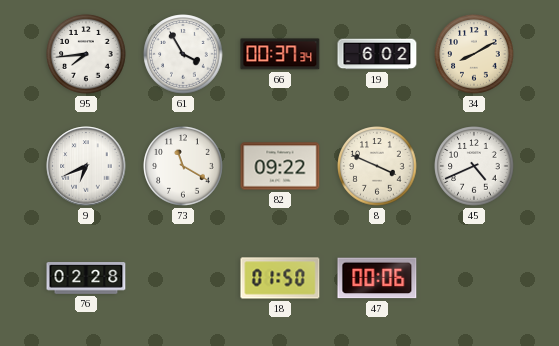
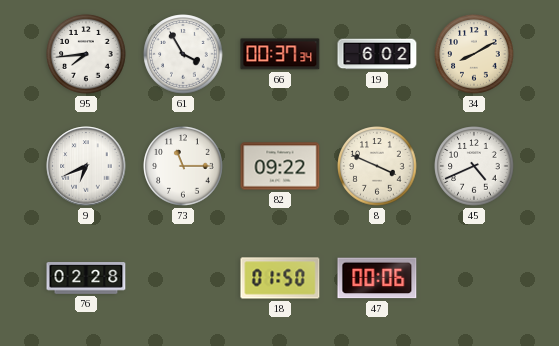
73: 11:20 -> 11:15 (183, 166)
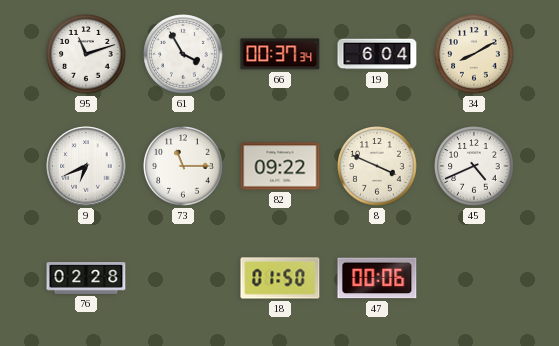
95: 7:44 -> 11:12 (86, 54)
19: 6:02 -> 6:04 (377, 54)
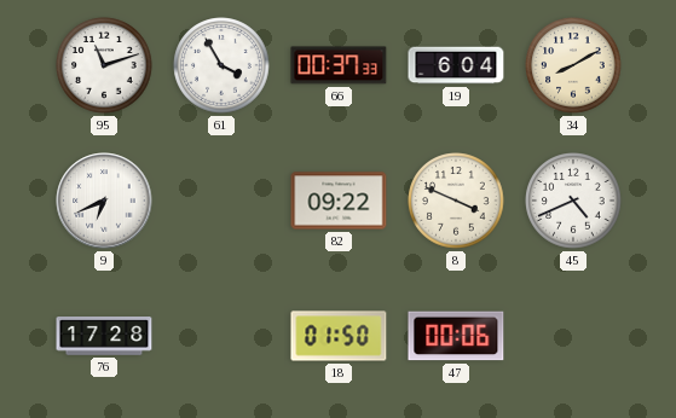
66: 00:37:34 -> 00:37:33 (339, 65)
73: 11:15 -> none (183, 166)
76: 02:28 -> 17:28 (104, 336)
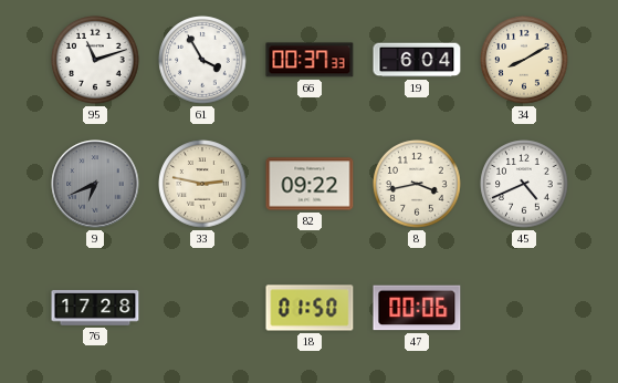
9 dial: white -> grey (95, 184)
33: none -> 2:47 (202, 184)
8: 3:49 -> 3:43 (417, 184)
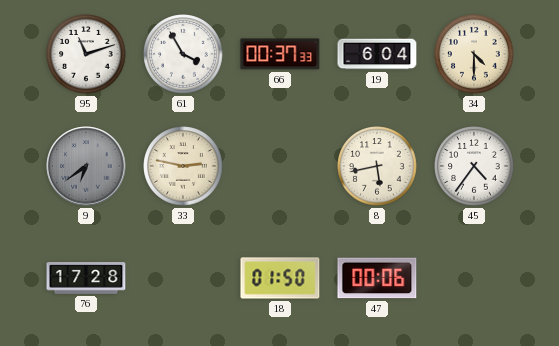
34: 8:10 -> 4:30 (474, 54)
9: 6:41 -> 6:39 (86, 166)
82: 09:22 -> none (310, 184)
8: 3:43 -> 5:43 (377, 166)
45: 4:41 -> 4:36 (474, 166)
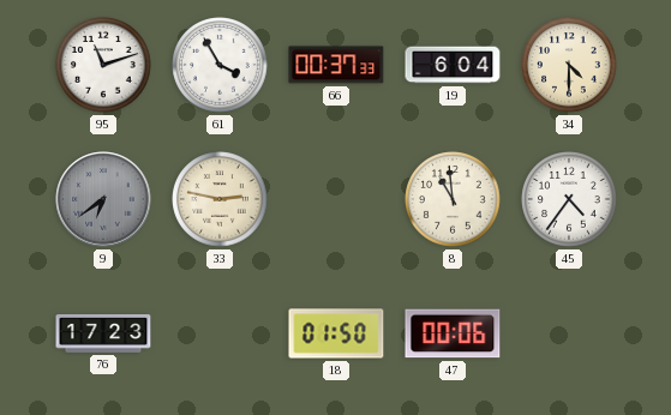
8: 5:43 -> 10:59 (453, 199)
76: 17:28 -> 17:23 (103, 333)
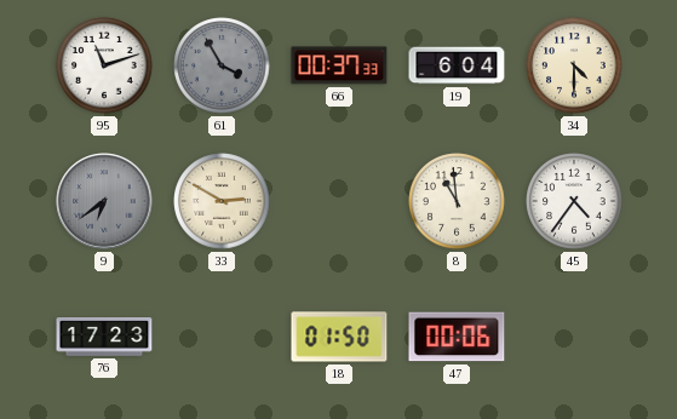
61 dial: white -> grey (222, 65)
33: 2:47 -> 2:50 (222, 201)
